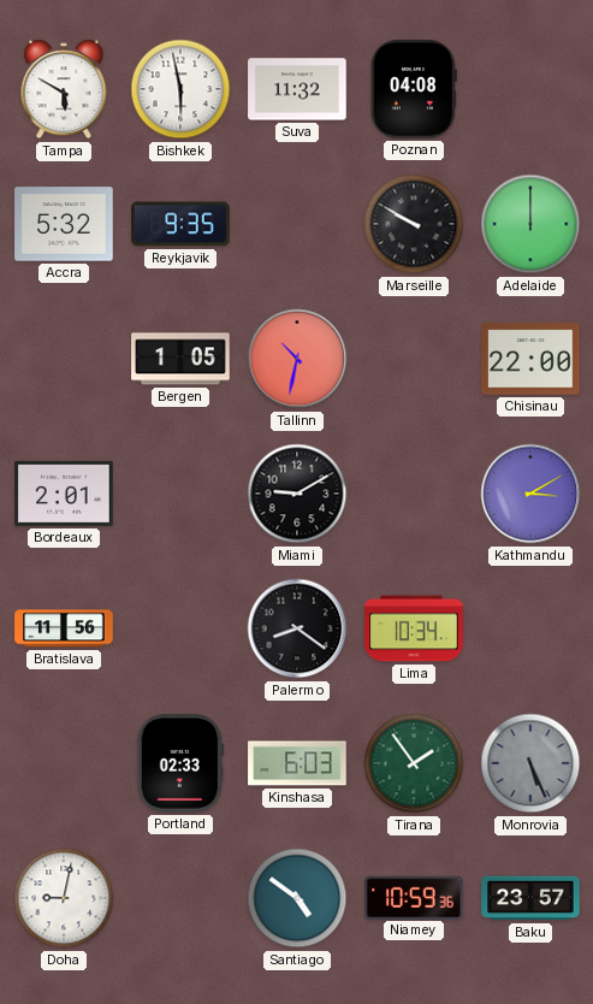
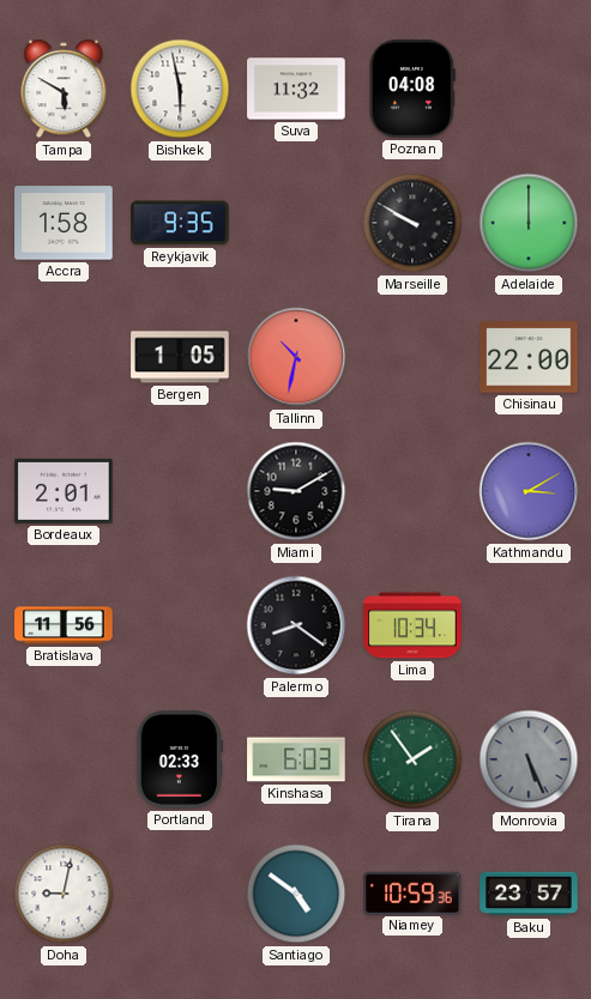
Accra: 5:32 -> 1:58 (64, 223)
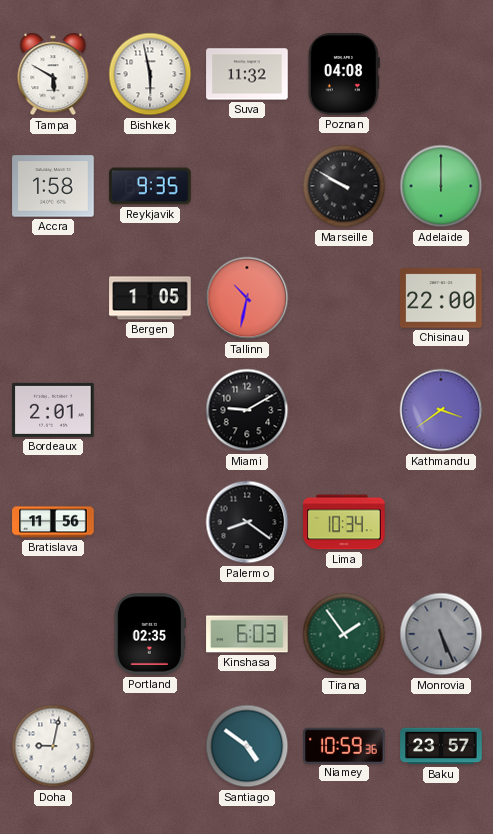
Kathmandu: 3:10 -> 3:39 (441, 410)
Portland: 02:33 -> 02:35 (149, 634)
